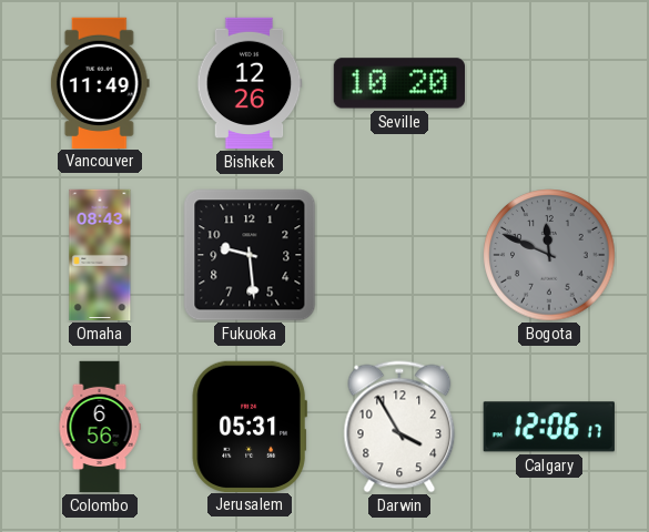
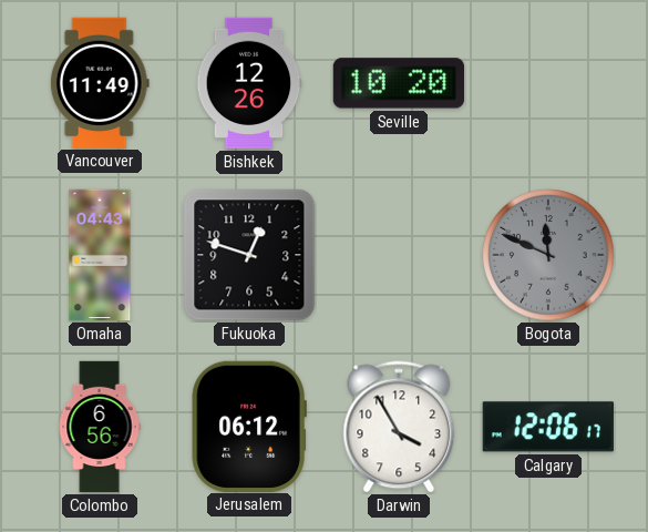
Omaha: 08:43 -> 04:43 (100, 255)
Fukuoka: 9:29 -> 12:48 (249, 255)
Jerusalem: 05:31 -> 06:12 (249, 426)
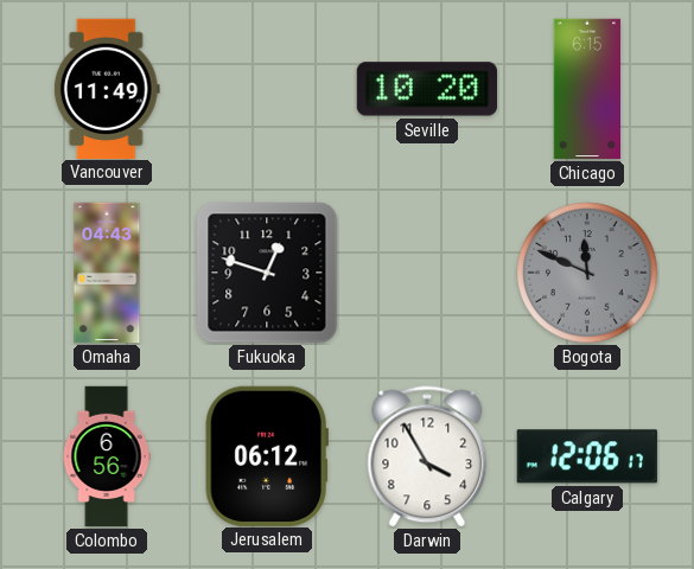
Bishkek: 12:26 -> none (249, 83)
Chicago: none -> 6:15 (587, 89)
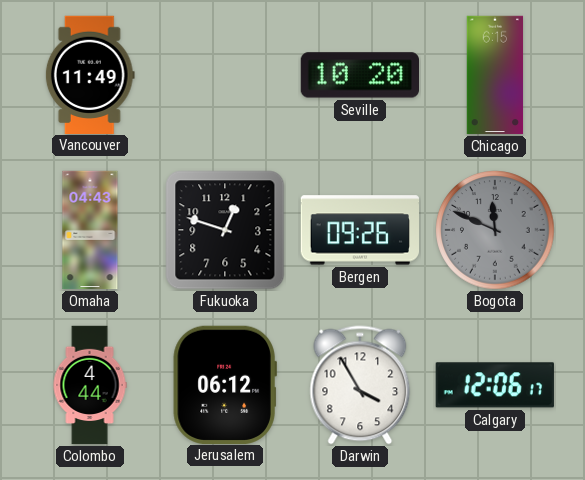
Bergen: none -> 09:26 (359, 230)
Colombo: 6:56 -> 4:44 (90, 385)
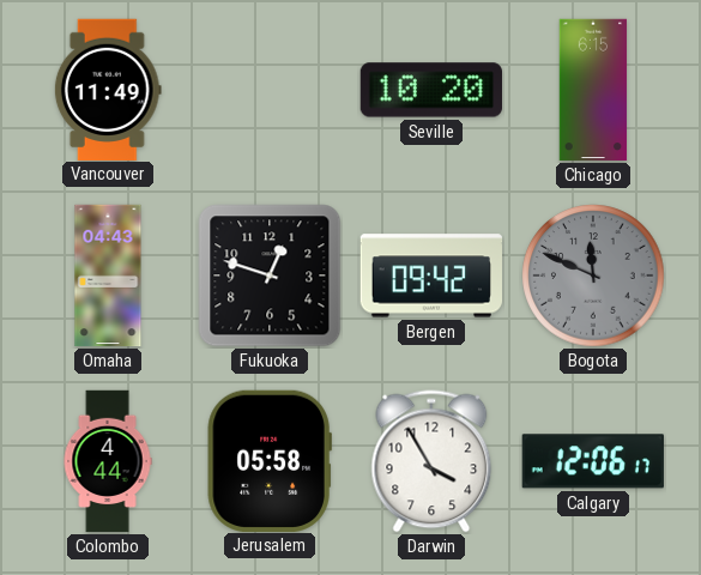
Bergen: 09:26 -> 09:42 (430, 276)
Jerusalem: 06:12 -> 05:58 (270, 460)
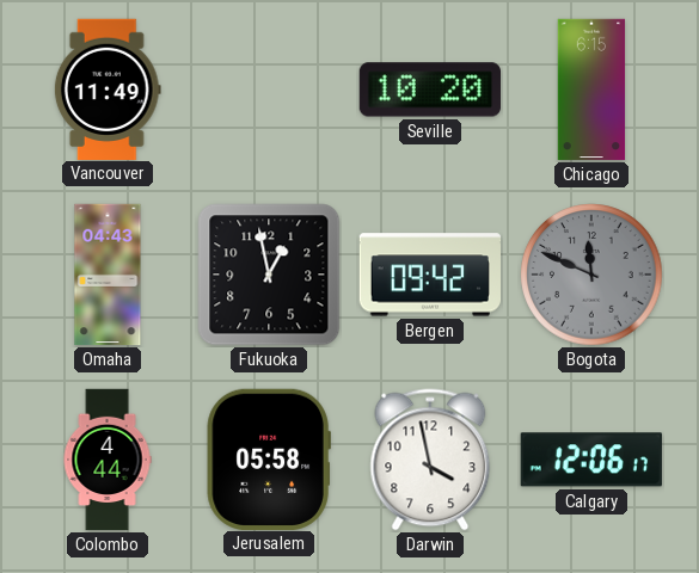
Fukuoka: 12:48 -> 12:58 (269, 275)
Darwin: 3:55 -> 3:58 (430, 460)
